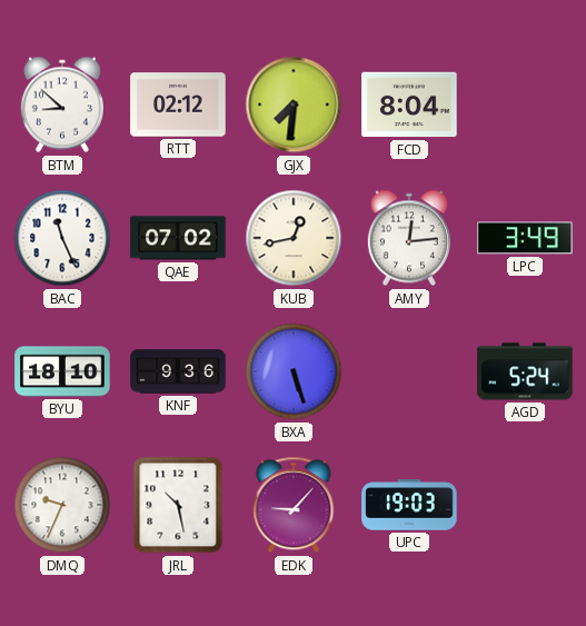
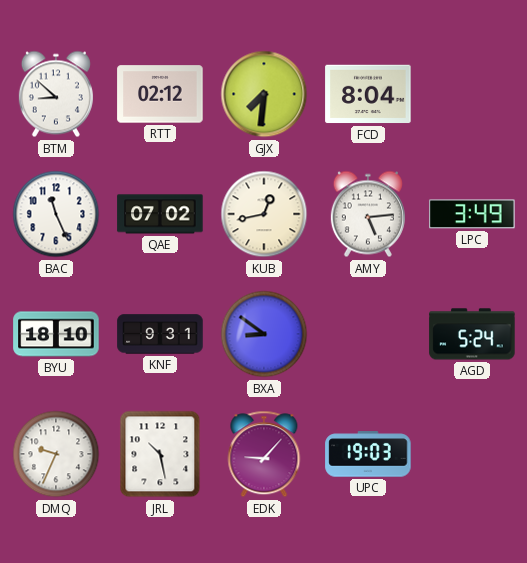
AMY: 12:14 -> 5:14 (368, 214)
KNF: 9:36 -> 9:31 (160, 334)
BXA: 5:27 -> 8:51 (264, 334)
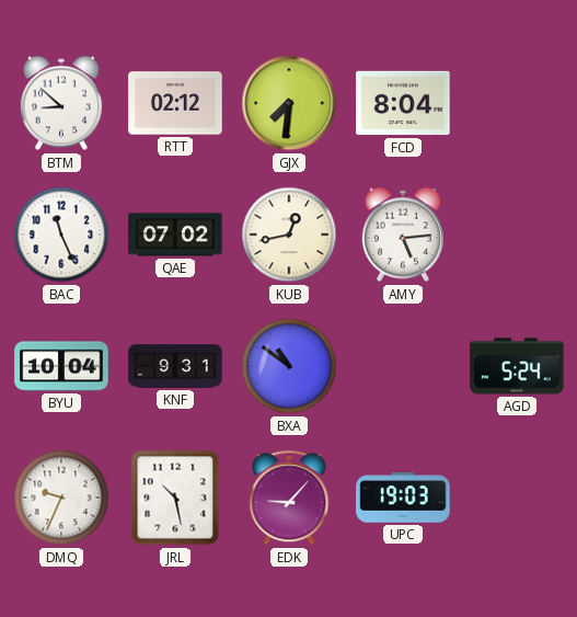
LPC: 3:49 -> none (472, 214)
BYU: 18:10 -> 10:04 (61, 366)
BXA: 8:51 -> 10:51 (289, 366)
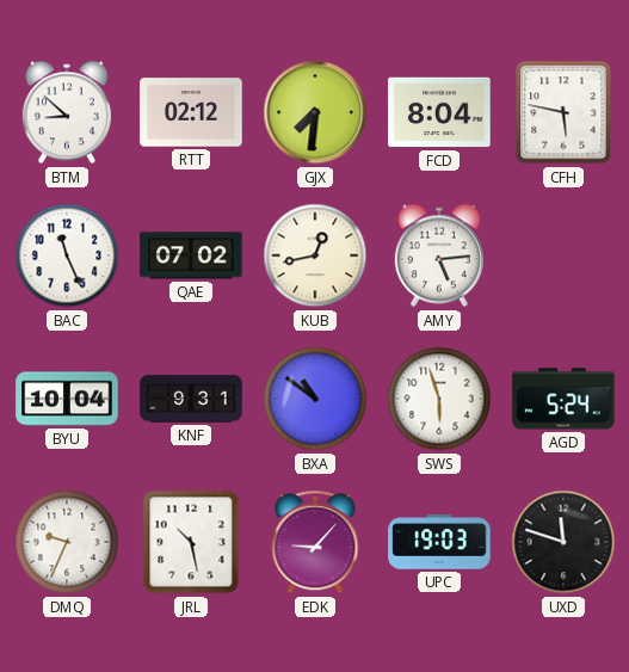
CFH: none -> 5:47 (563, 112)
SWS: none -> 5:57 (439, 399)
UXD: none -> 11:48 (563, 542)
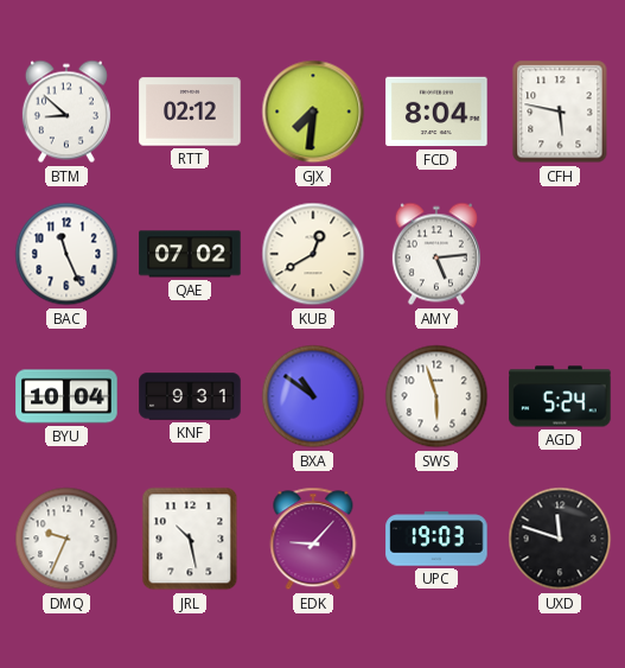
KUB: 12:43 -> 12:40 (313, 254)
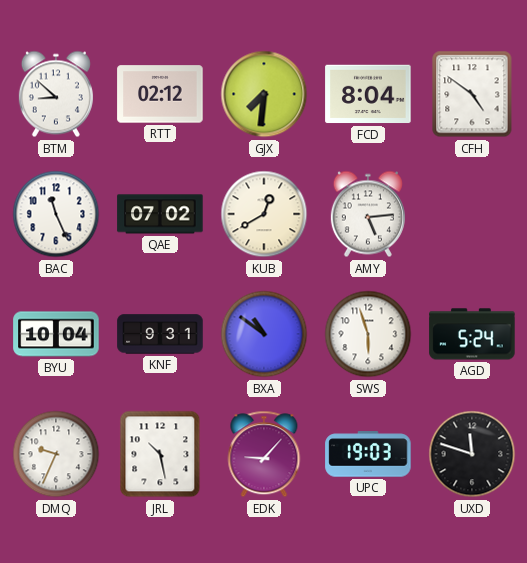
CFH: 5:47 -> 4:51 (472, 94)
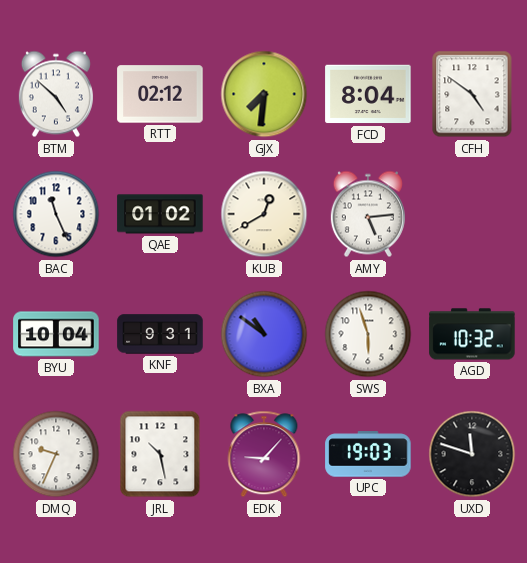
BTM: 8:52 -> 4:52 (56, 94)
QAE: 07:02 -> 01:02 (160, 214)
AGD: 5:24 -> 10:32 (472, 334)
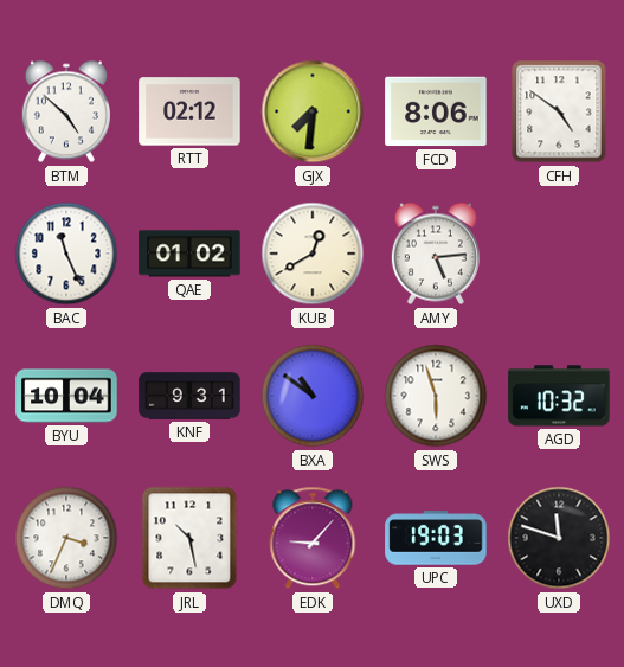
FCD: 8:04 -> 8:06 (436, 111)
DMQ: 9:34 -> 3:34 (66, 538)
